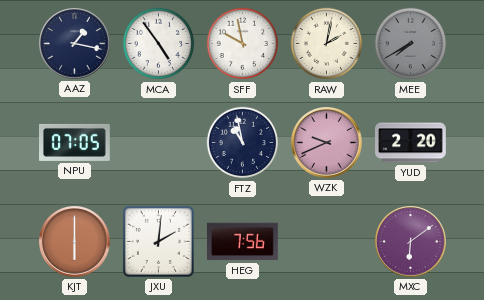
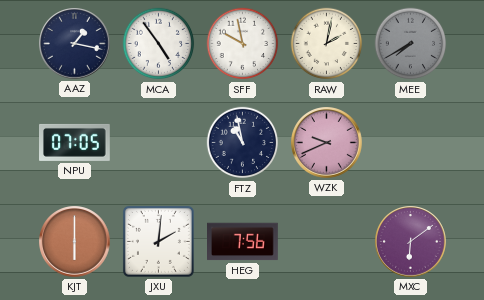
YUD: 2:20 -> none (411, 143)
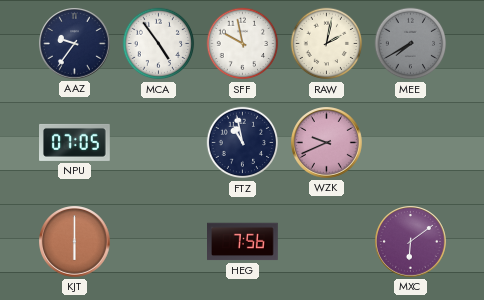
AAZ: 1:17 -> 9:36 (75, 44)
JXU: 2:01 -> none (158, 241)
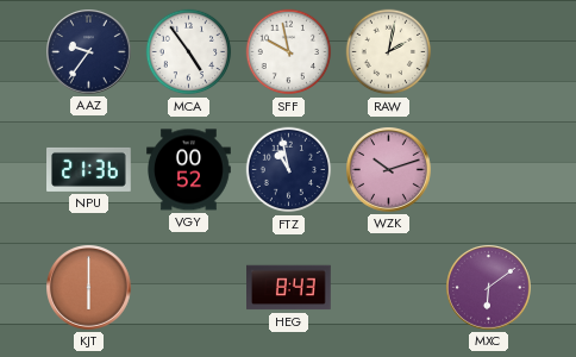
MEE: 7:40 -> none (411, 44)
NPU: 07:05 -> 21:36 (89, 169)
VGY: none -> 00:52 (189, 170)
WZK: 9:41 -> 10:12 (389, 170)
HEG: 7:56 -> 8:43 (289, 288)
